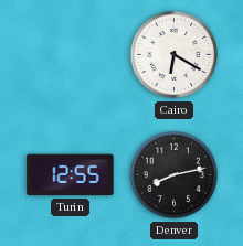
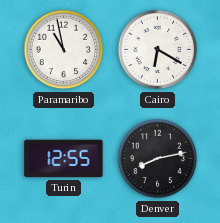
Paramaribo: none -> 10:58 (64, 50)
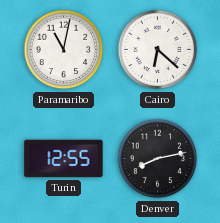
Paramaribo: 10:58 -> 11:02 (64, 50)
Cairo: 6:20 -> 6:22 (158, 50)
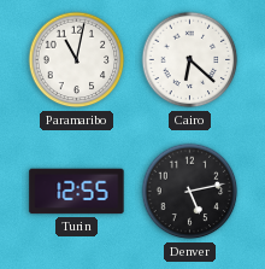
Denver: 8:13 -> 5:13 (190, 192)
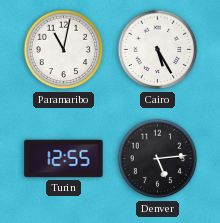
Cairo: 6:22 -> 5:25 (158, 50)
Denver: 5:13 -> 5:14 (158, 159)
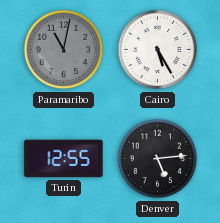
Paramaribo dial: white -> grey (64, 50)
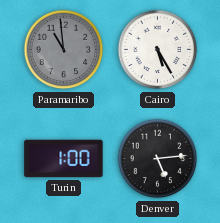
Paramaribo: 11:02 -> 10:59 (64, 50)
Turin: 12:55 -> 1:00 (64, 159)
